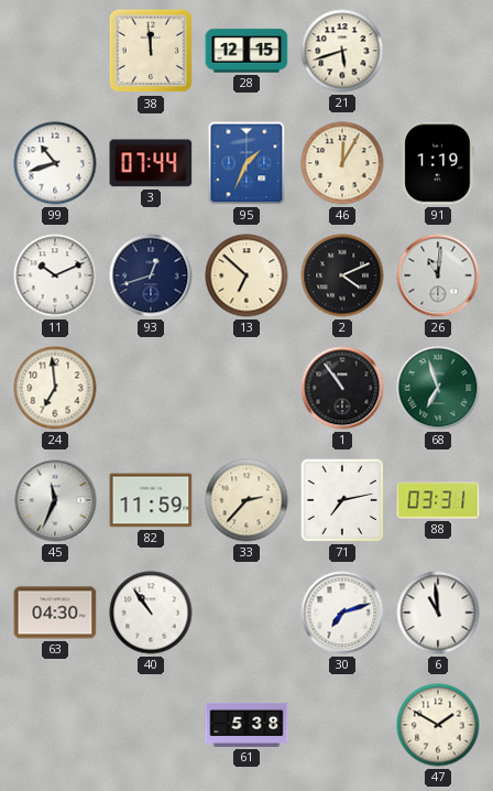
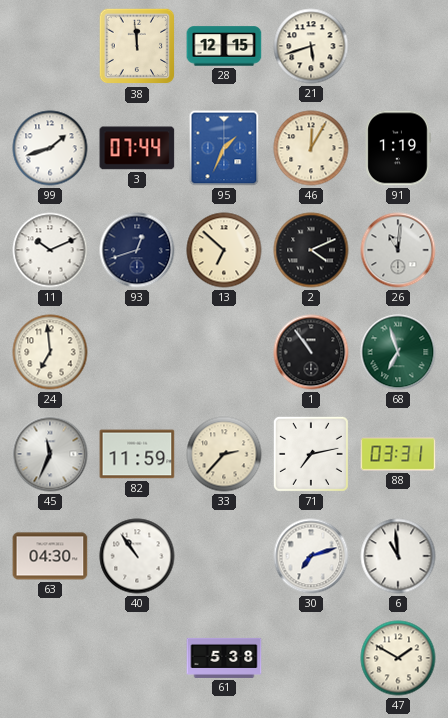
99: 10:42 -> 1:42 (50, 148)
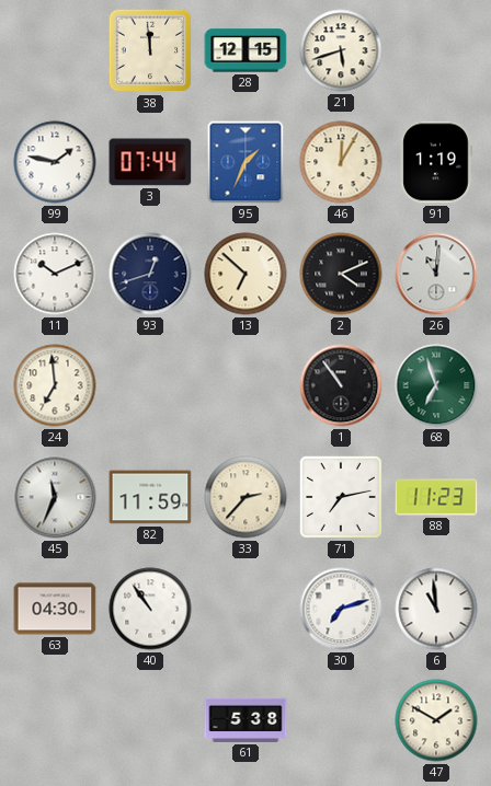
99: 1:42 -> 1:47 (55, 162)
88: 03:31 -> 11:23 (436, 497)
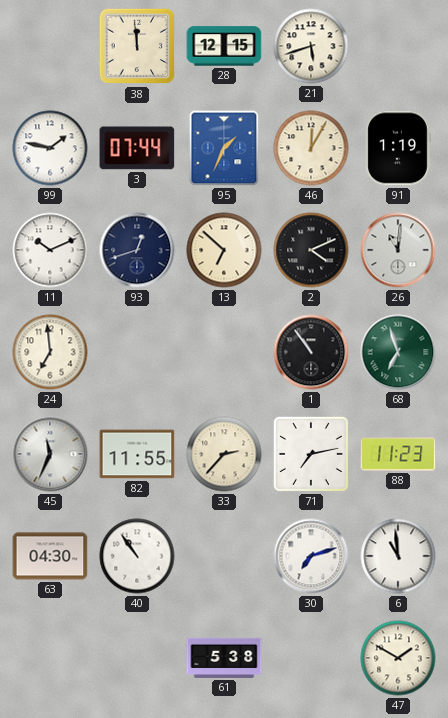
82: 11:59 -> 11:55 (137, 454)
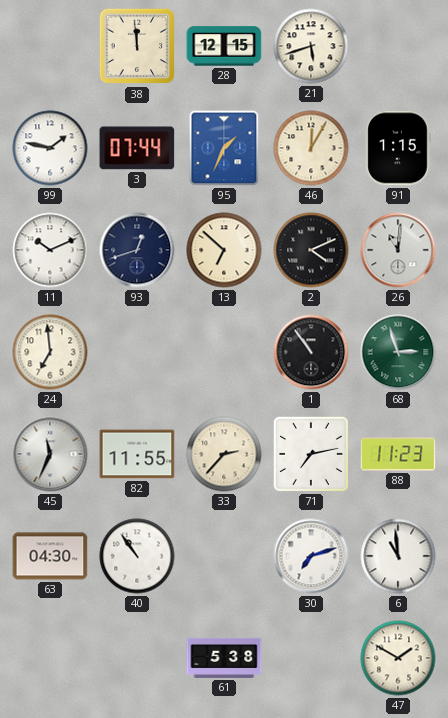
91: 1:19 -> 1:15 (398, 148)
68: 6:57 -> 2:57 (398, 352)
